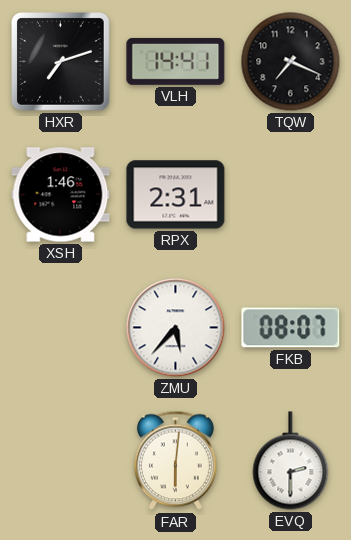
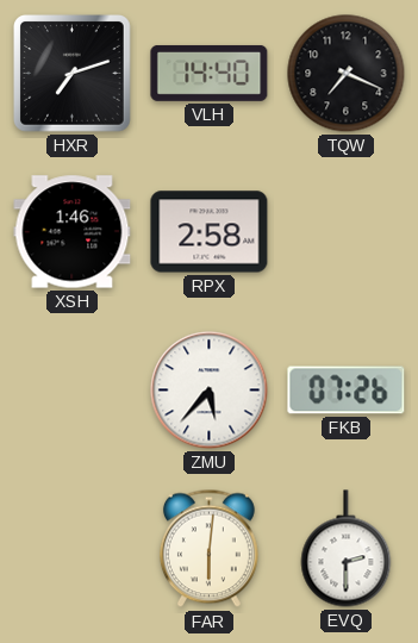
VLH: 14:41 -> 14:40 (210, 73)
RPX: 2:31 -> 2:58 (210, 232)
FKB: 08:07 -> 07:26 (347, 391)
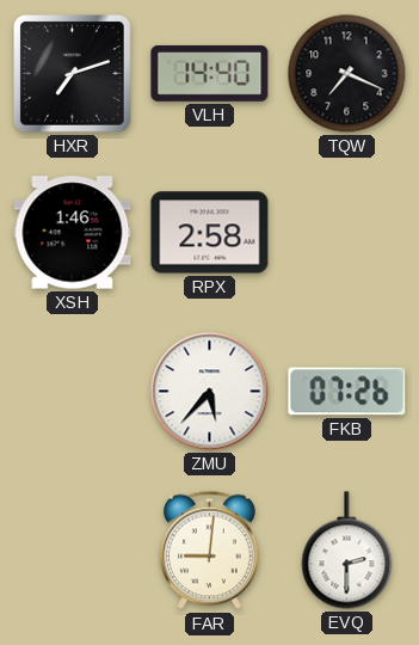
FAR: 6:01 -> 9:01 (209, 551)
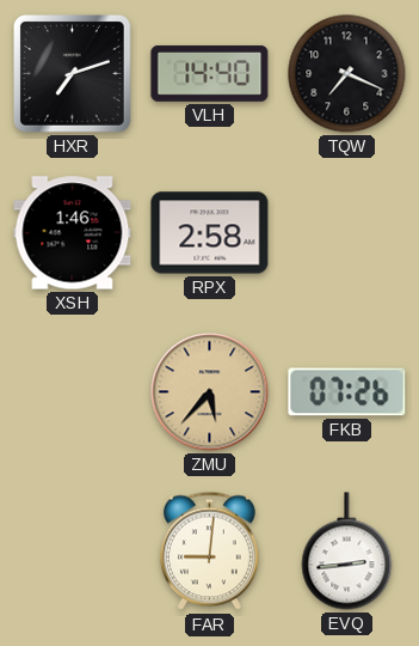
ZMU dial: white -> champagne (210, 392)
EVQ: 2:30 -> 2:44 (347, 551)
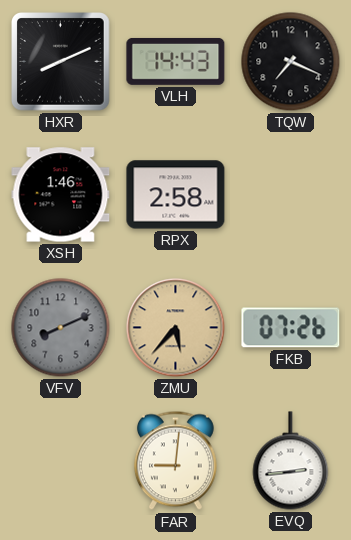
HXR: 7:12 -> 8:11 (61, 62)
VLH: 14:40 -> 14:43 (176, 61)
VFV: none -> 8:11 (61, 328)
